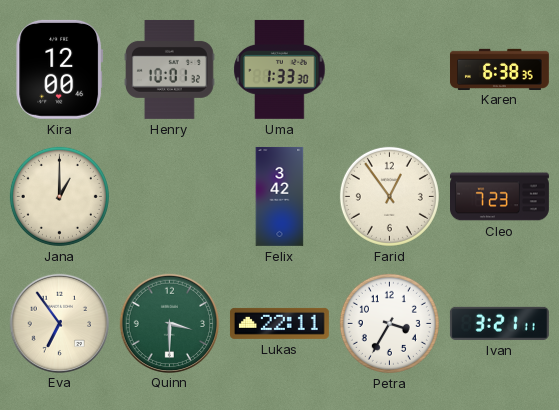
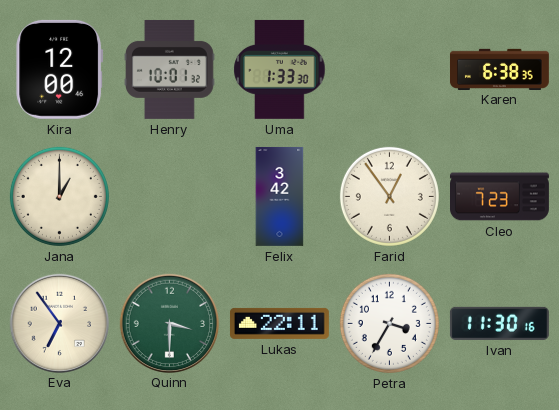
Ivan: 3:21 -> 11:30 (499, 323)
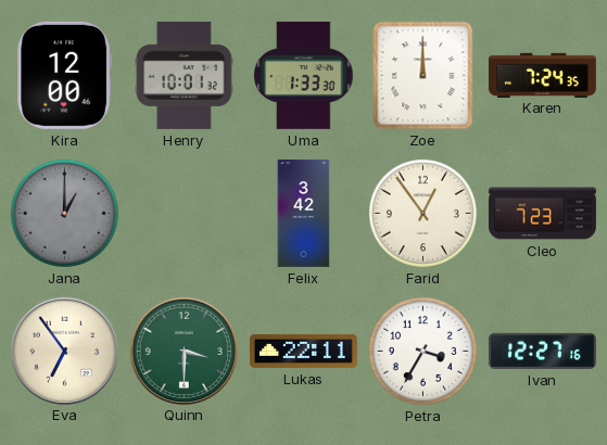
Zoe: none -> 12:00 (423, 76)
Karen: 6:38 -> 7:24 (542, 75)
Jana dial: cream -> grey (64, 213)
Ivan: 11:30 -> 12:27 (542, 351)
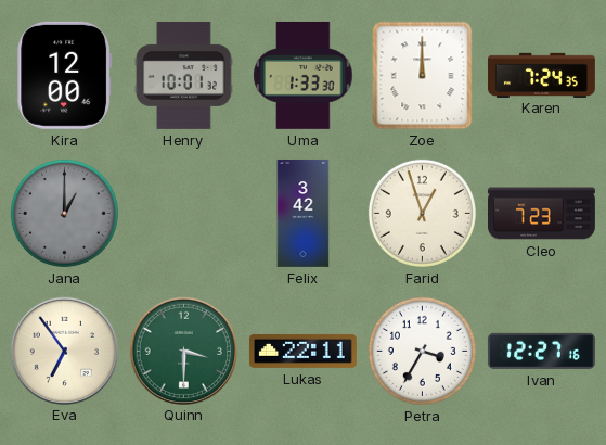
Farid: 12:54 -> 12:57 (422, 213)
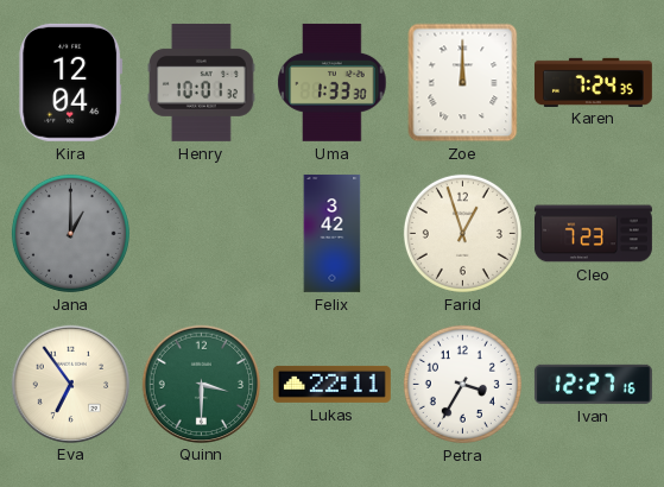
Kira: 12:00 -> 12:04 (71, 82)
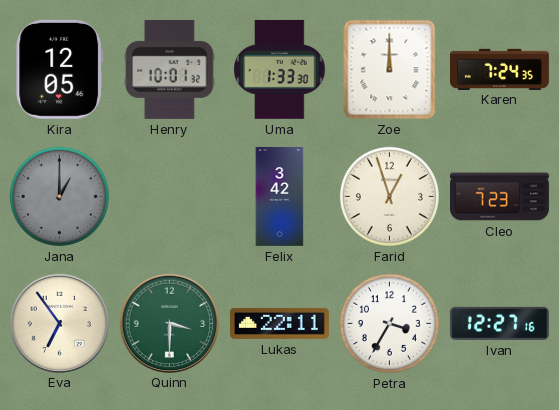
Kira: 12:04 -> 12:05 (60, 69)
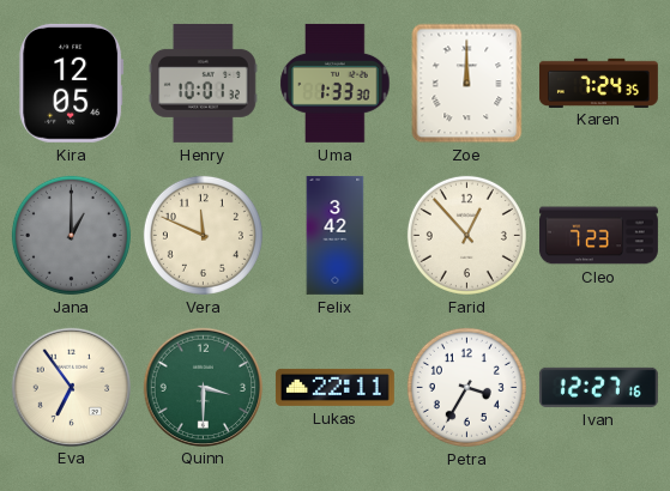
Vera: none -> 11:49 (203, 235)
Farid: 12:57 -> 12:53 (466, 235)
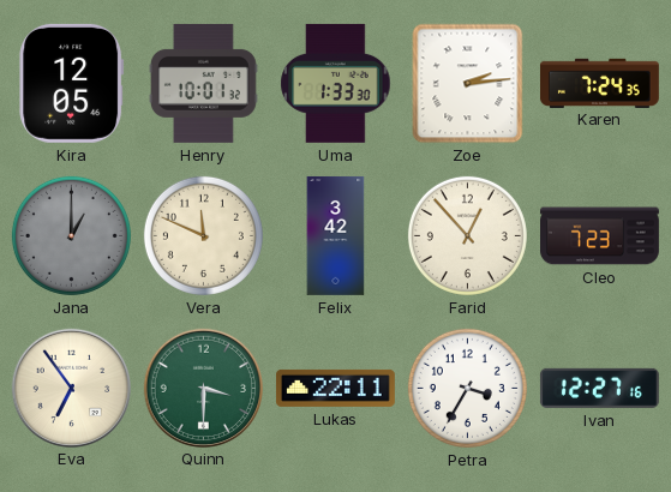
Zoe: 12:00 -> 2:14 (468, 84)
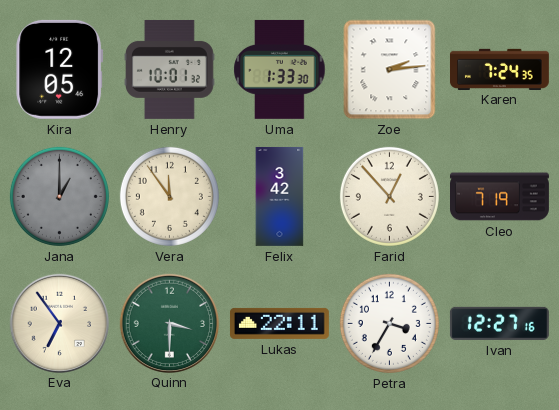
Vera: 11:49 -> 11:54 (169, 196)
Cleo: 7:23 -> 7:19 (500, 197)
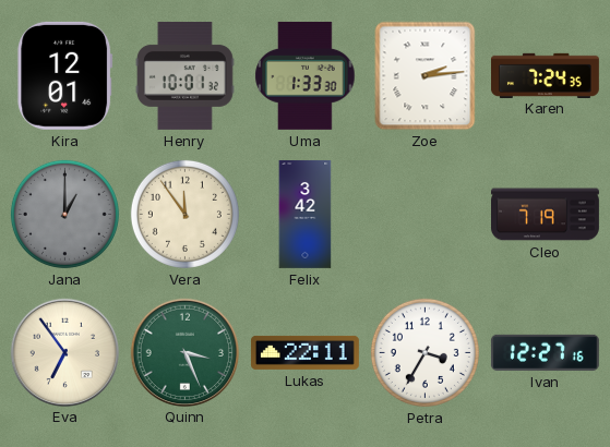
Kira: 12:05 -> 12:01 (65, 75)
Farid: 12:53 -> none (389, 196)
Quinn: 3:30 -> 3:26 (184, 352)
